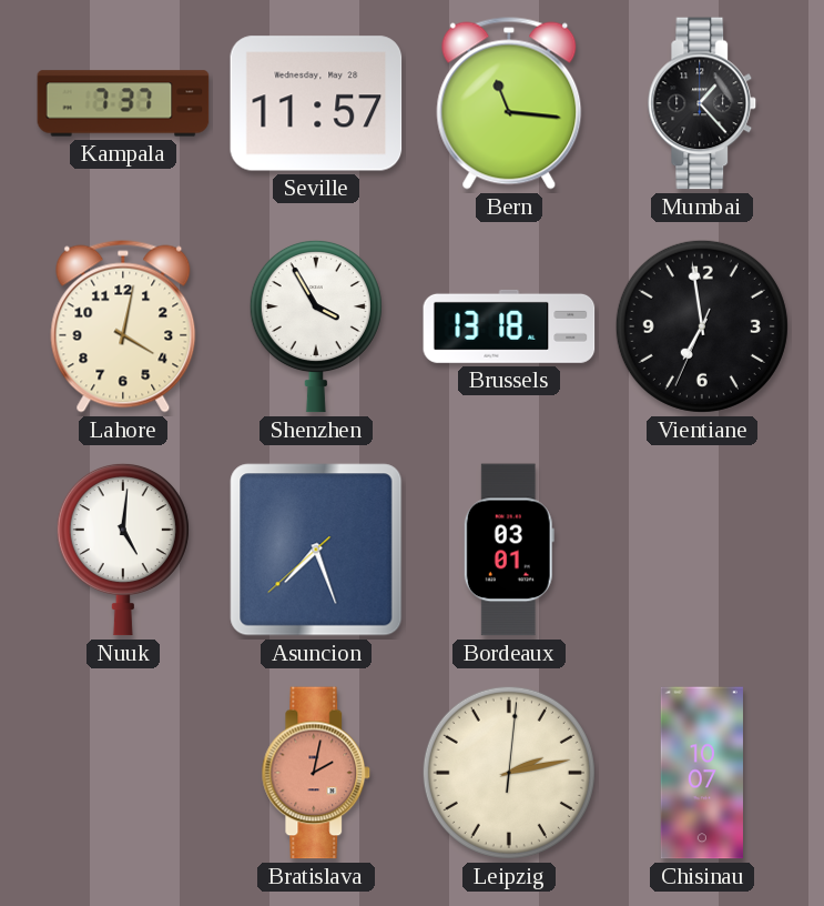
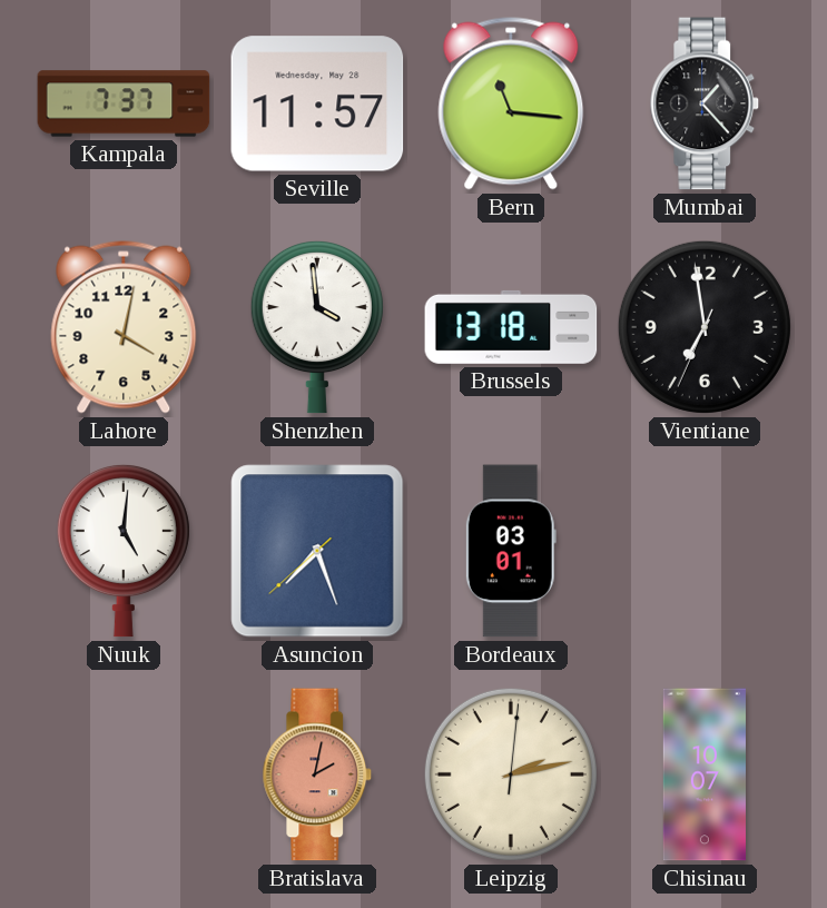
Shenzhen: 3:55 -> 3:59 (317, 327)
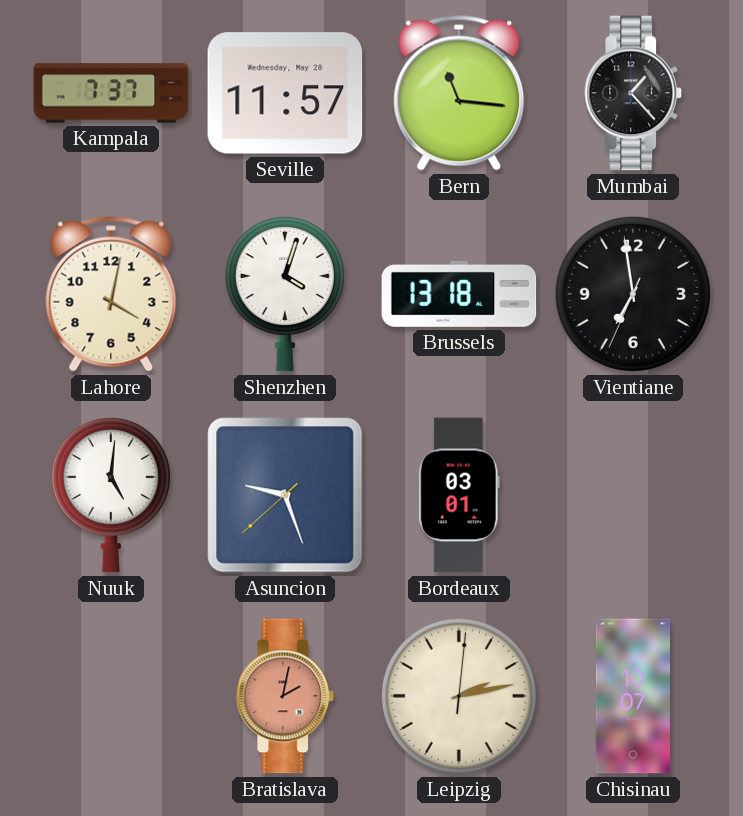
Shenzhen: 3:59 -> 4:03 (285, 294)
Asuncion: 7:26 -> 9:26 (285, 495)
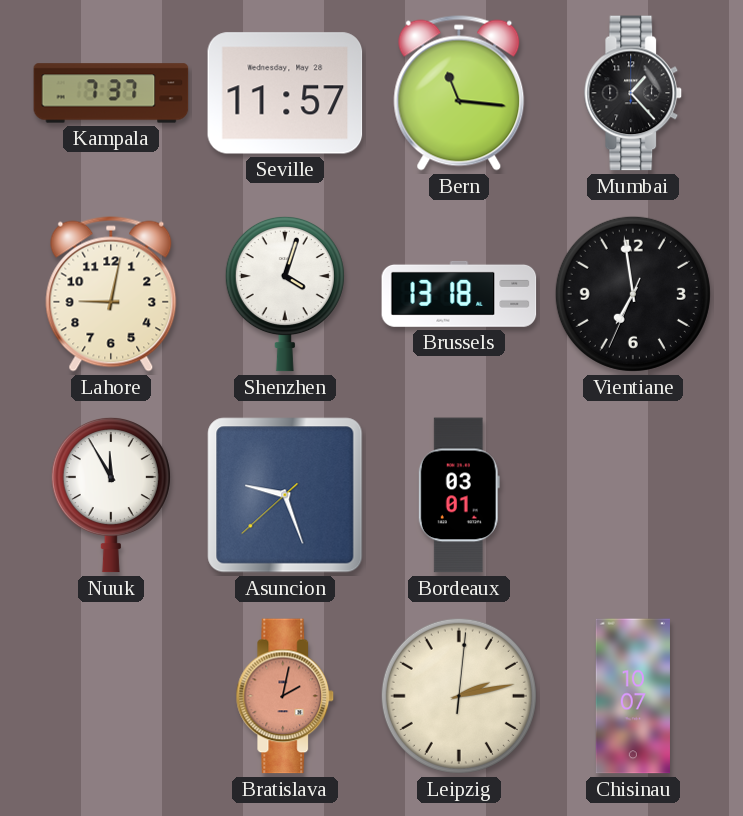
Lahore: 4:02 -> 9:02 (111, 294)
Nuuk: 5:01 -> 11:55 (111, 495)
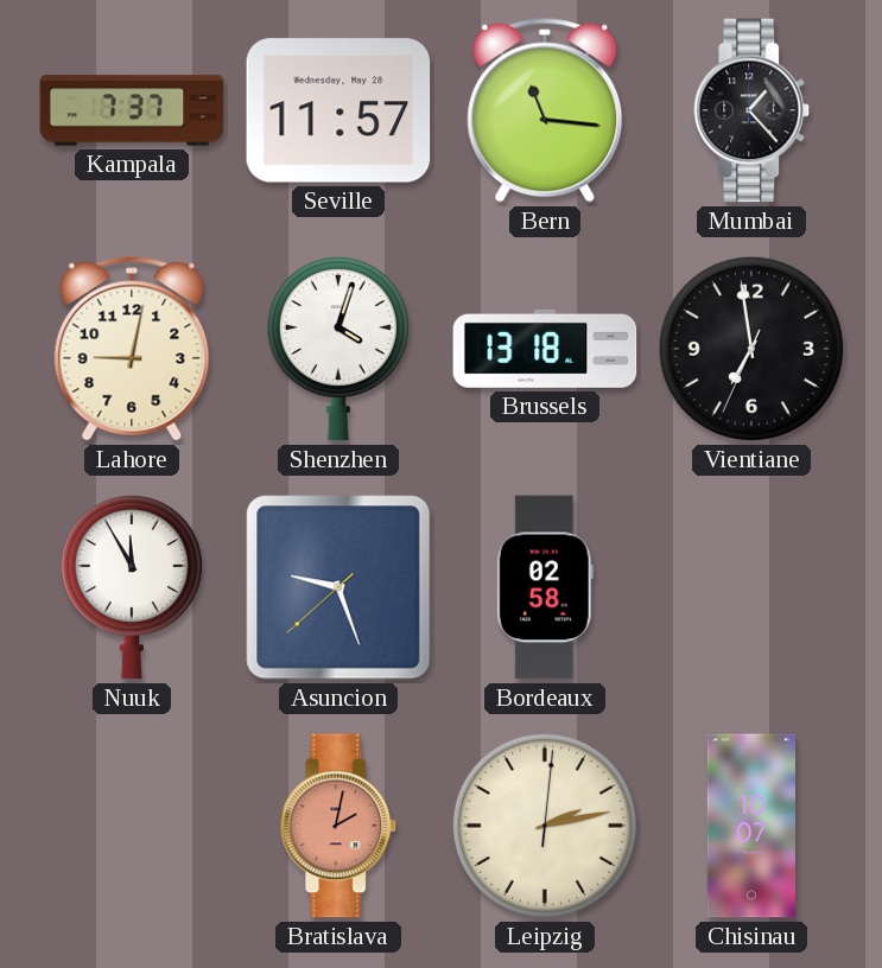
Bordeaux: 03:01 -> 02:58 (545, 587)
